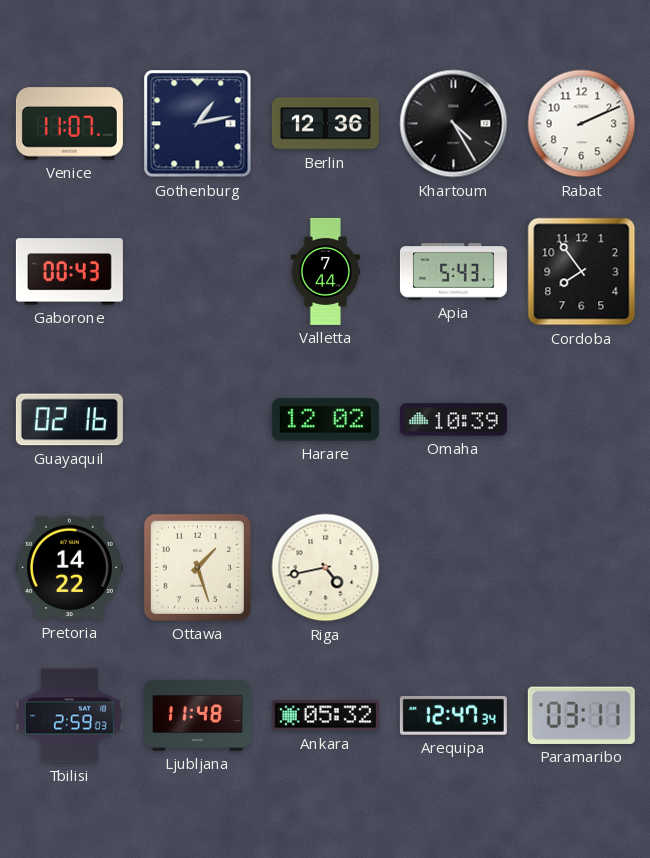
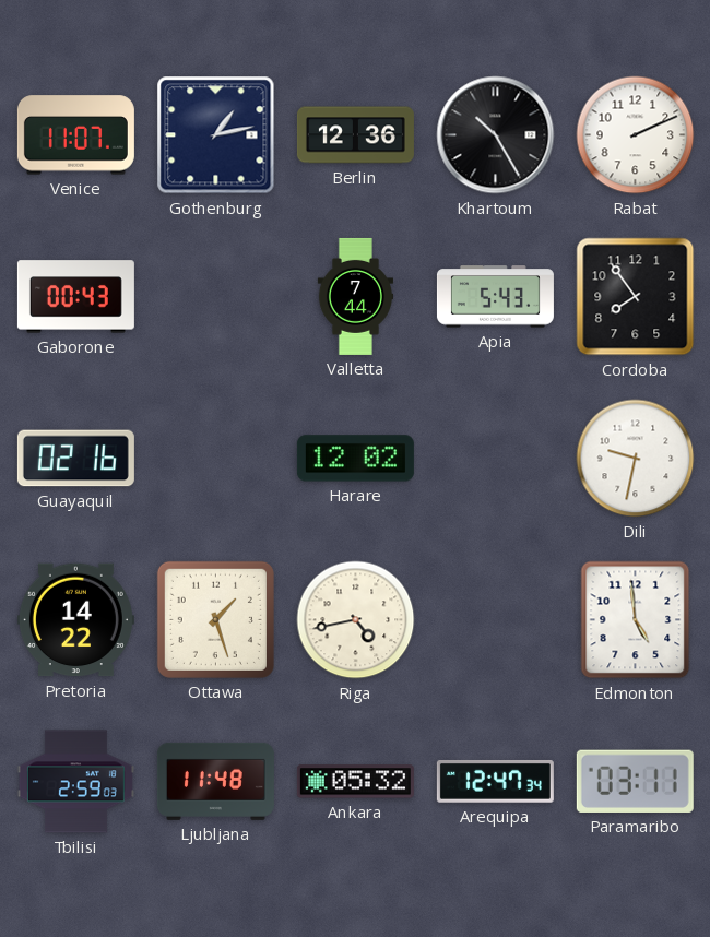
Khartoum: 4:25 -> 10:25 (496, 135)
Omaha: 10:39 -> none (453, 420)
Dili: none -> 9:32 (636, 459)
Edmonton: none -> 4:59 (636, 620)
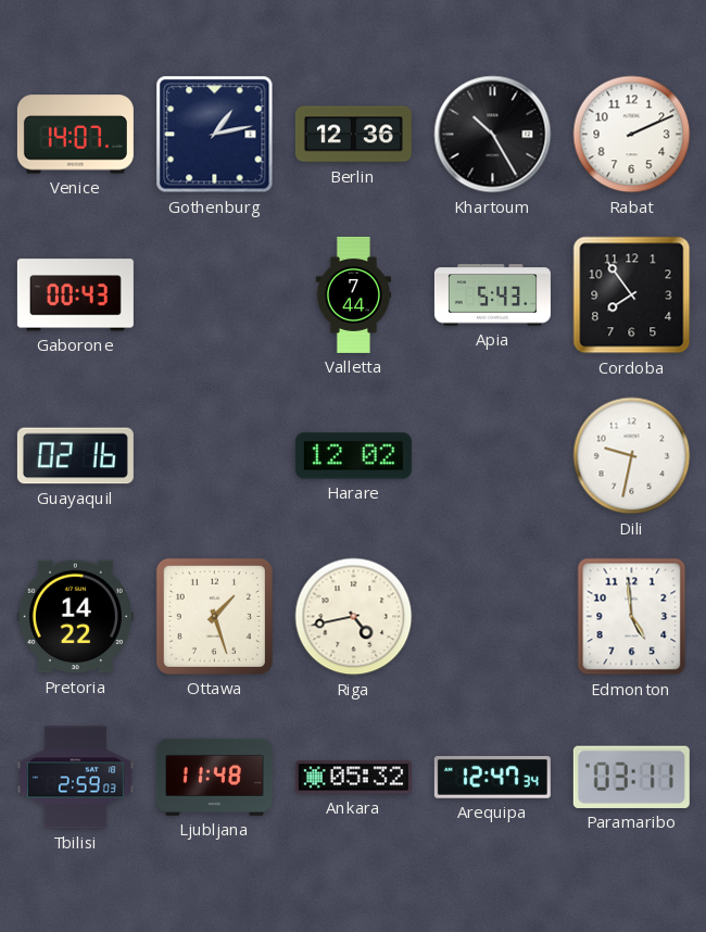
Venice: 11:07 -> 14:07 (75, 135)
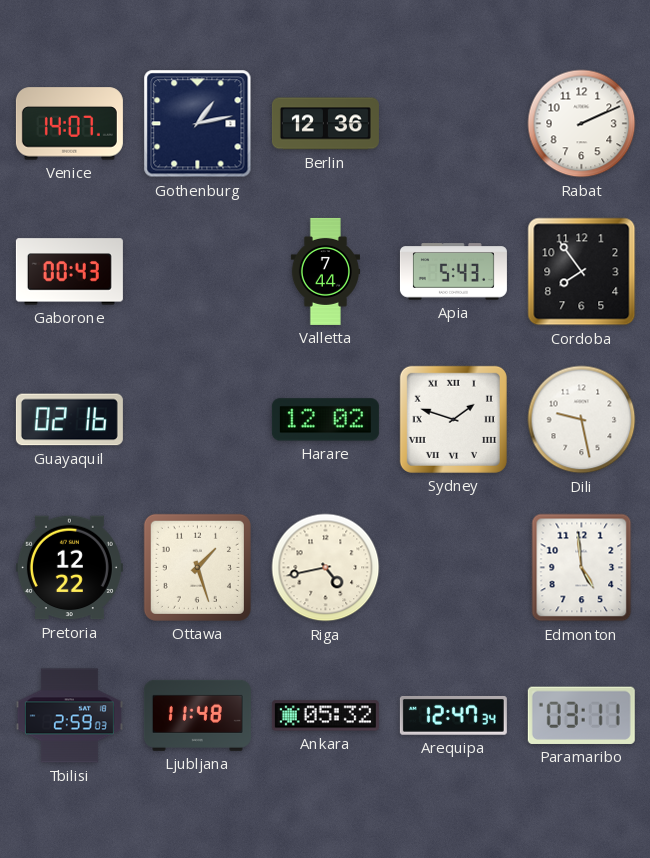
Khartoum: 10:25 -> none (493, 135)
Sydney: none -> 1:48 (453, 419)
Dili: 9:32 -> 9:28 (582, 420)
Pretoria: 14:22 -> 12:22 (69, 568)
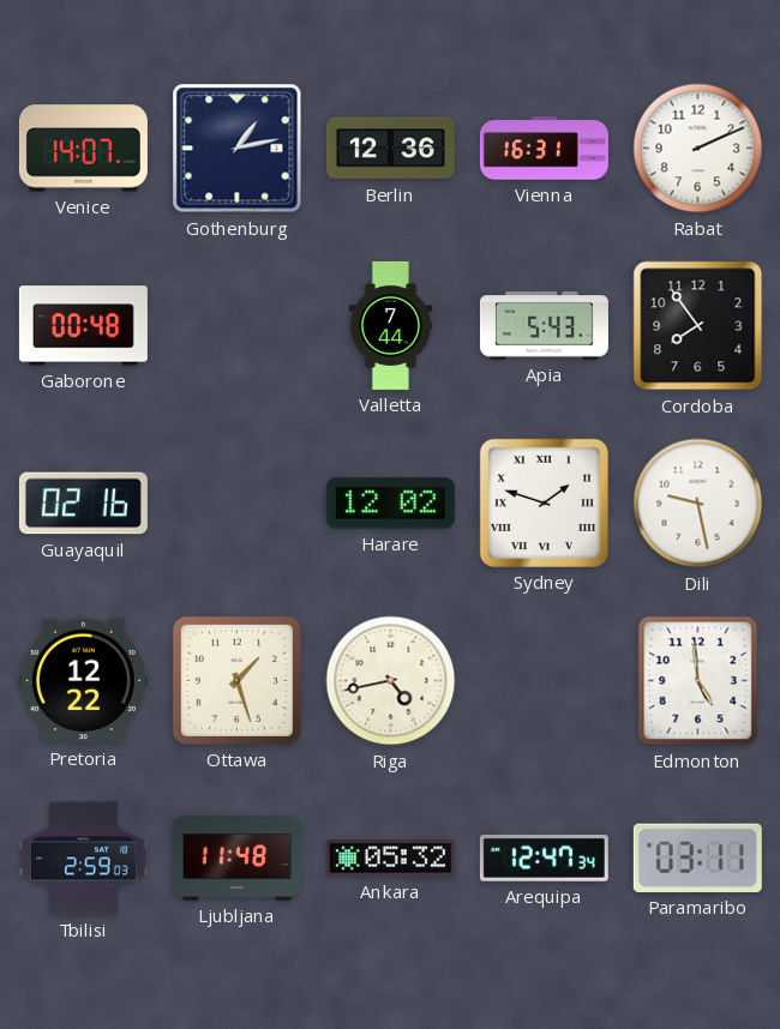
Vienna: none -> 16:31 (544, 149)
Gaborone: 00:43 -> 00:48 (83, 326)
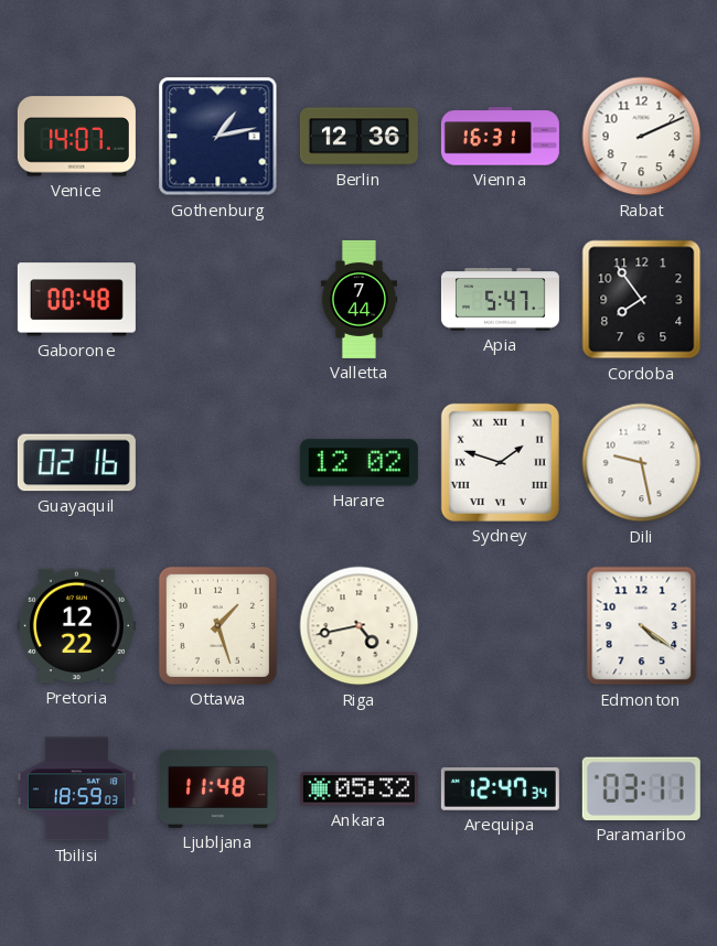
Apia: 5:43 -> 5:47 (500, 300)
Edmonton: 4:59 -> 4:21 (642, 626)
Tbilisi: 2:59 -> 18:59 (76, 789)
